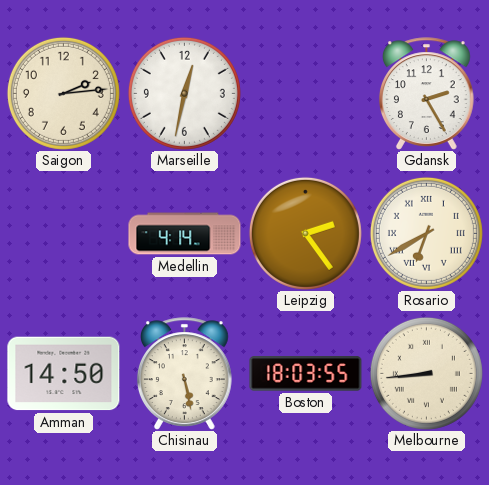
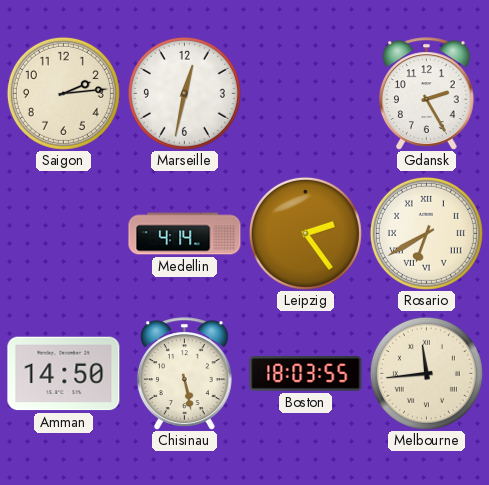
Melbourne: 8:44 -> 11:44 (426, 373)
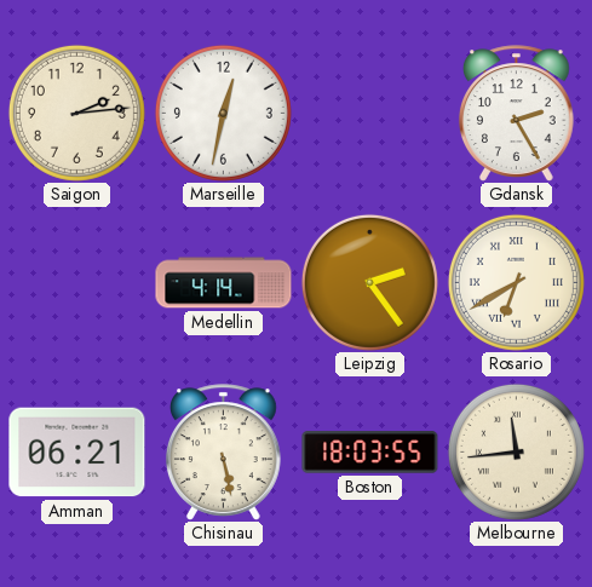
Amman: 14:50 -> 06:21 (77, 453)
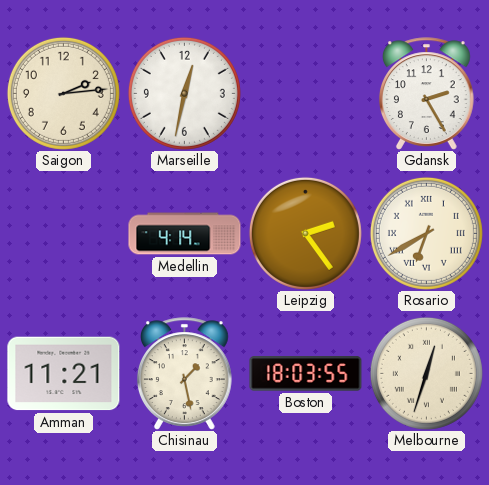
Amman: 06:21 -> 11:21 (64, 374)
Chisinau: 5:28 -> 1:28 (184, 374)
Melbourne: 11:44 -> 12:33 (426, 373)
